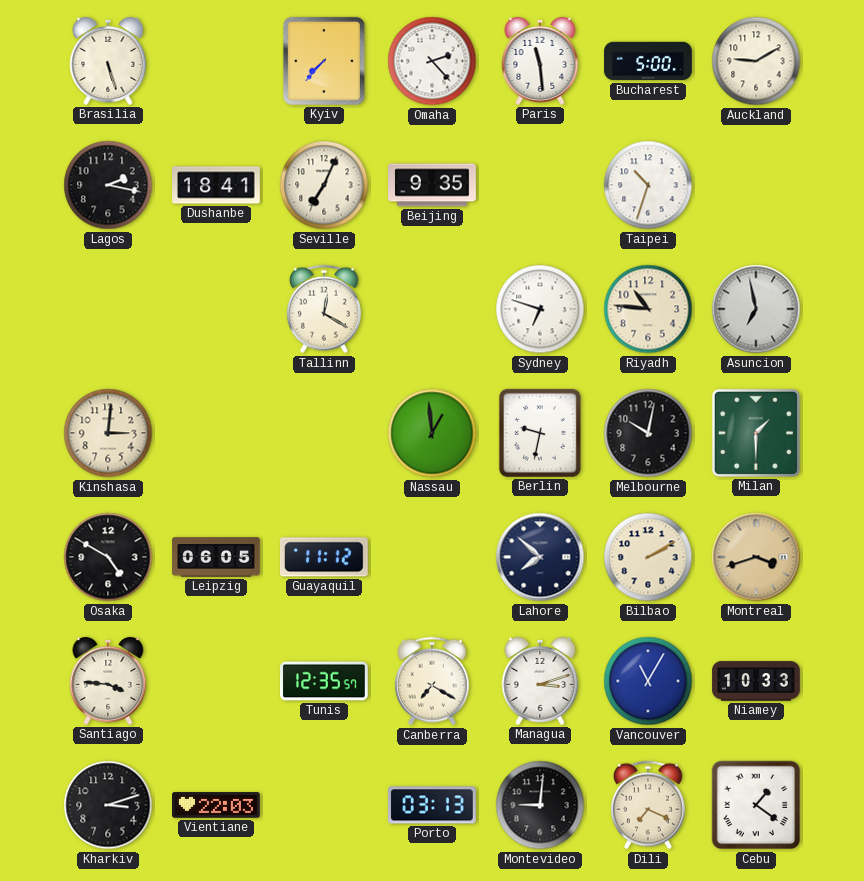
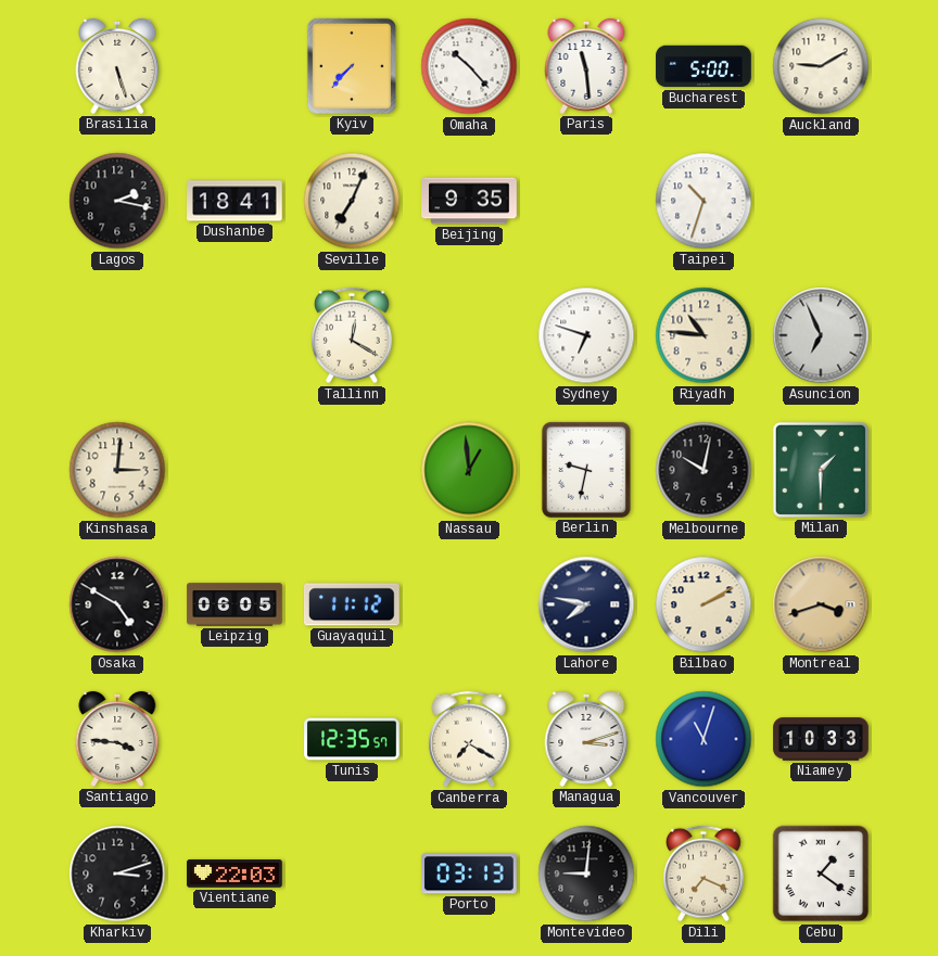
Omaha: 2:23 -> 10:23 (469, 66)
Asuncion: 6:58 -> 6:56 (821, 335)
Lahore: 7:52 -> 7:47 (586, 604)
Vancouver: 11:05 -> 11:03 (703, 739)
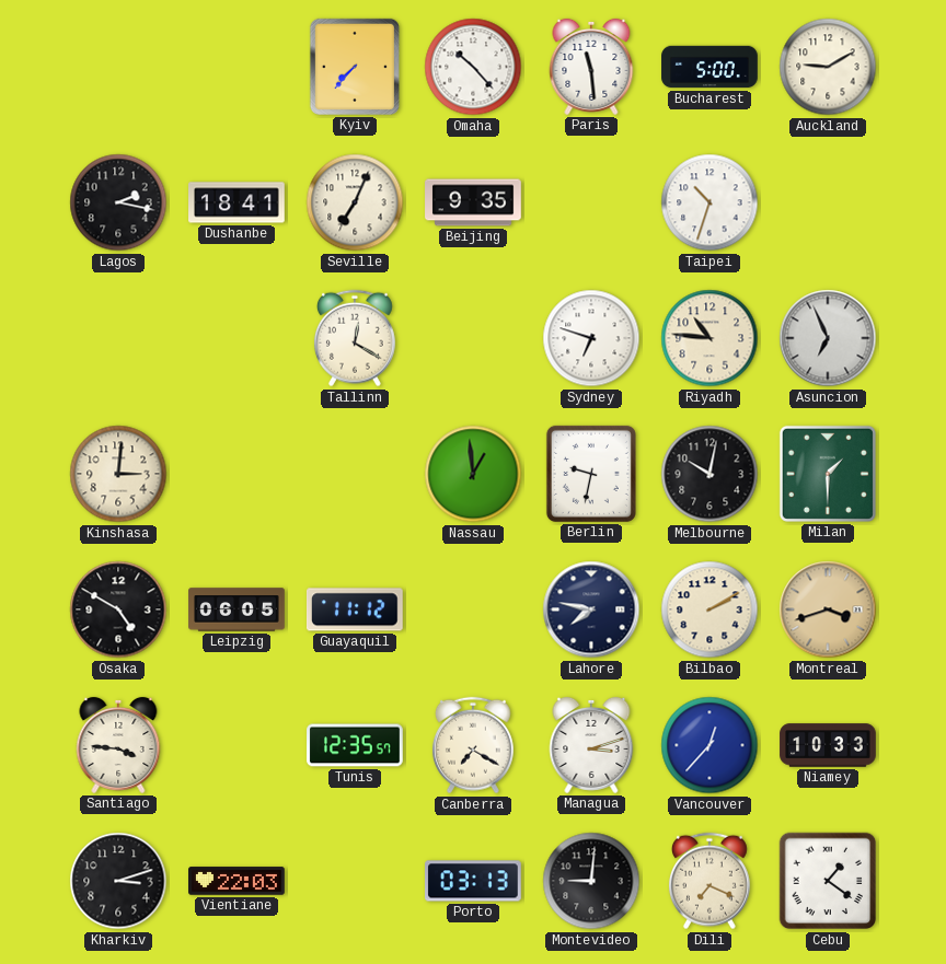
Brasilia: 5:27 -> none (117, 66)
Vancouver: 11:03 -> 12:37 (709, 745)
